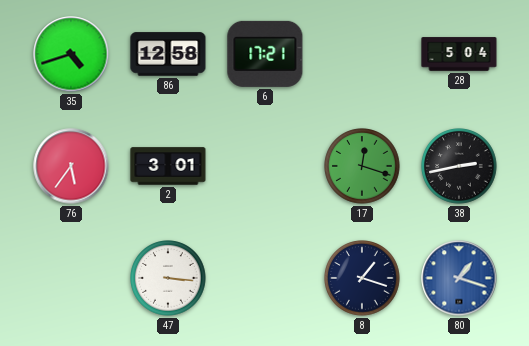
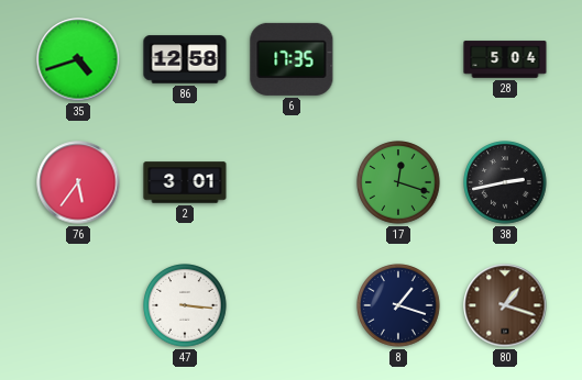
6: 17:21 -> 17:35 (292, 59)
80 dial: blue -> brown (505, 305)
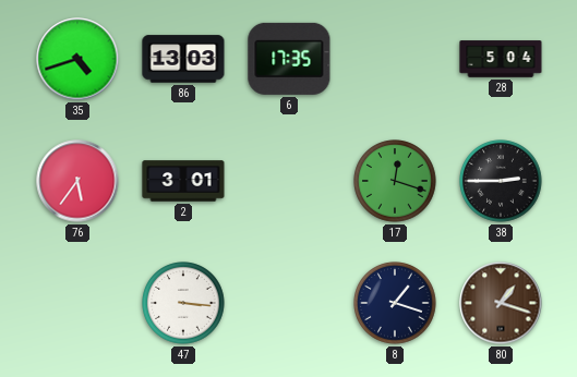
86: 12:58 -> 13:03 (183, 59)
38: 2:43 -> 2:45 (501, 181)
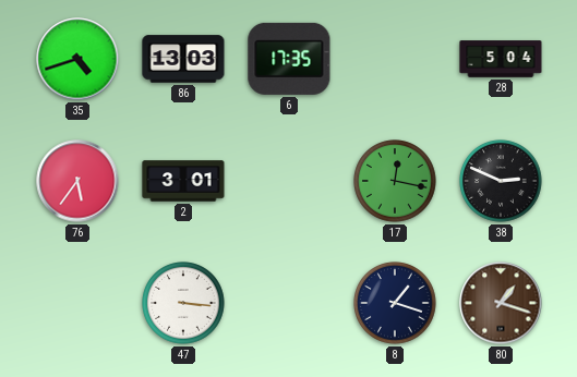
17: 12:18 -> 12:17 (395, 181)
38: 2:45 -> 2:49 (501, 181)
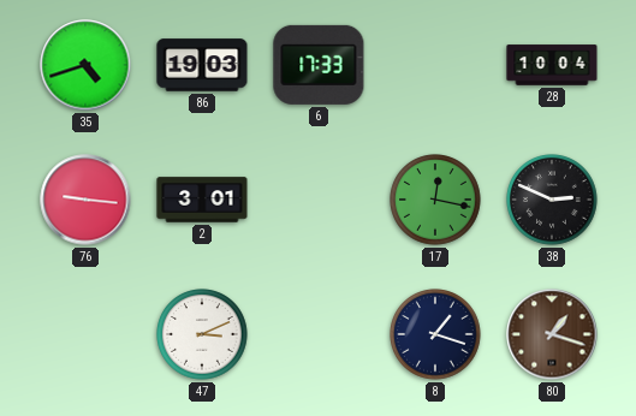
86: 13:03 -> 19:03 (202, 65)
6: 17:35 -> 17:33 (319, 65)
28: 5:04 -> 10:04 (552, 65)
76: 5:36 -> 9:16 (85, 200)
47: 3:16 -> 3:11 (202, 334)
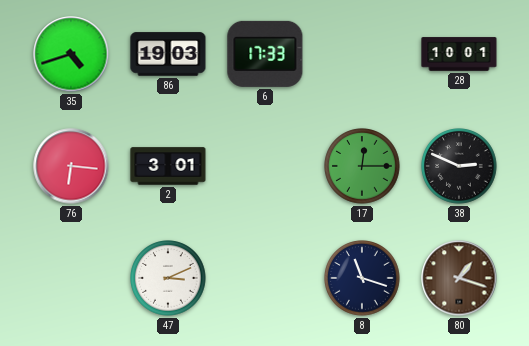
28: 10:04 -> 10:01 (459, 54)
76: 9:16 -> 6:16 (71, 166)
17: 12:17 -> 12:15 (362, 166)
8: 1:18 -> 11:18 (362, 278)
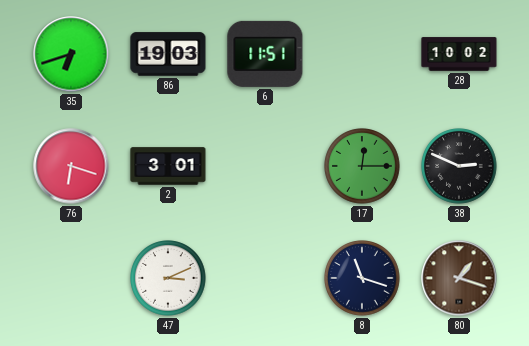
35: 4:42 -> 6:42 (71, 54)
6: 17:33 -> 11:51 (265, 54)
28: 10:01 -> 10:02 (459, 54)
76: 6:16 -> 6:18 (71, 166)
